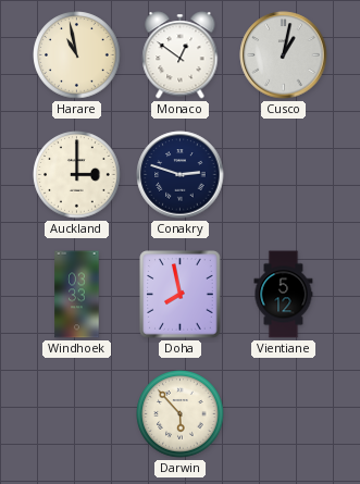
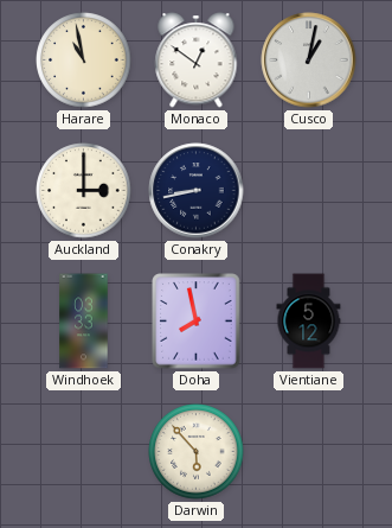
Conakry: 2:48 -> 8:43 (197, 191)
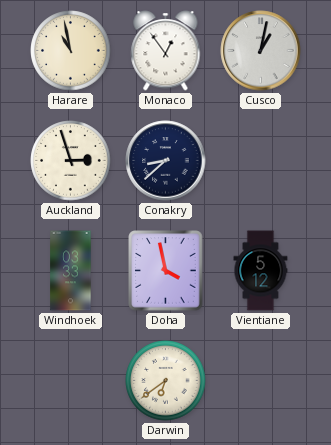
Monaco: 12:51 -> 12:54 (166, 51)
Auckland: 3:00 -> 2:57 (71, 161)
Conakry: 8:43 -> 8:38 (166, 161)
Doha: 7:58 -> 3:58 (166, 271)
Darwin: 5:53 -> 6:39 (166, 381)
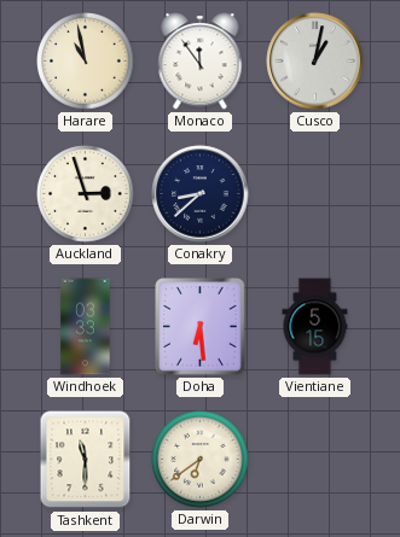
Monaco: 12:54 -> 11:54 (201, 62)
Doha: 3:58 -> 6:29 (201, 327)
Vientiane: 5:12 -> 5:15 (315, 327)
Tashkent: none -> 11:30 (86, 460)
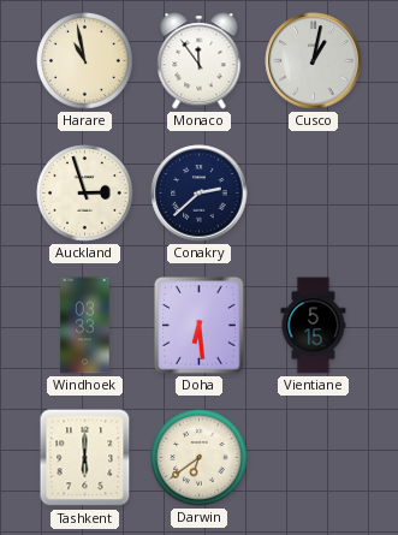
Conakry: 8:38 -> 2:38 (200, 194)
Tashkent: 11:30 -> 6:00 (85, 458)
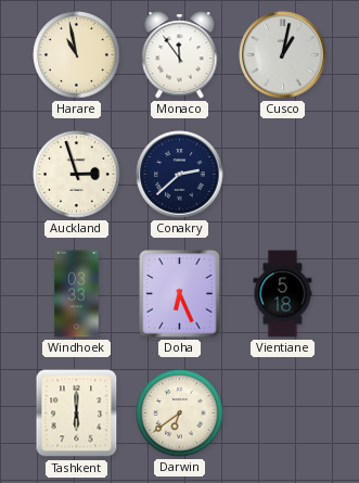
Doha: 6:29 -> 6:26 (180, 294)
Vientiane: 5:15 -> 5:18 (283, 294)
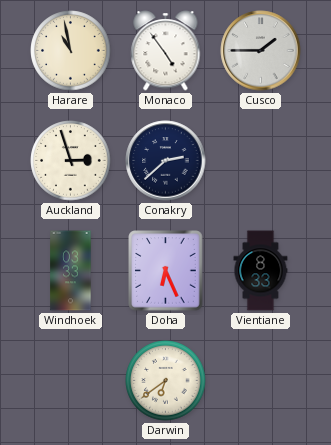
Monaco: 11:54 -> 4:54 (166, 51)
Cusco: 1:02 -> 1:45 (261, 51)
Vientiane: 5:18 -> 8:33 (261, 271)
Tashkent: 6:00 -> none (77, 414)
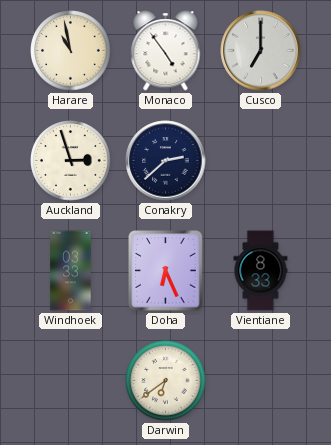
Cusco: 1:45 -> 7:00 (261, 51)
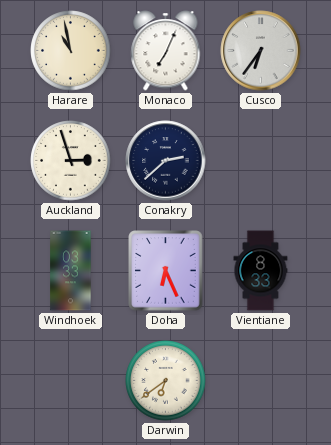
Monaco: 4:54 -> 7:04 (166, 51)
Cusco: 7:00 -> 6:36 (261, 51)
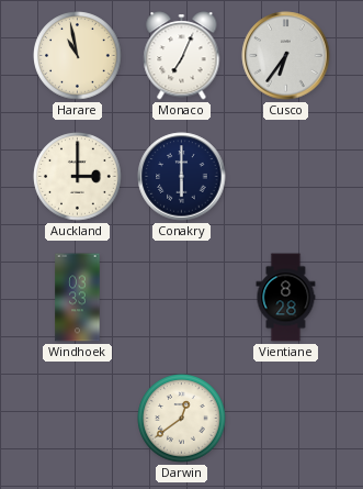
Auckland: 2:57 -> 3:00 (78, 177)
Conakry: 2:38 -> 6:00 (182, 177)
Doha: 6:26 -> none (166, 271)
Vientiane: 8:33 -> 8:28 (286, 298)
Darwin: 6:39 -> 12:39 (182, 419)
